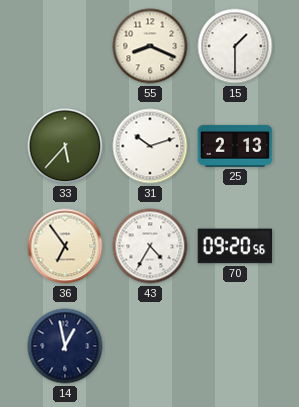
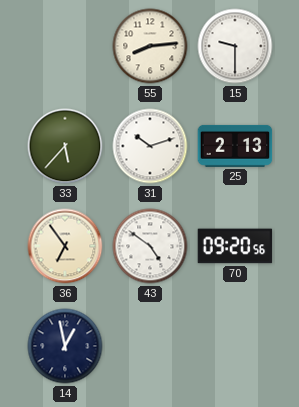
55: 8:19 -> 8:14 (150, 46)
15: 1:30 -> 9:30 (235, 46)
43: 4:35 -> 4:51 (150, 246)
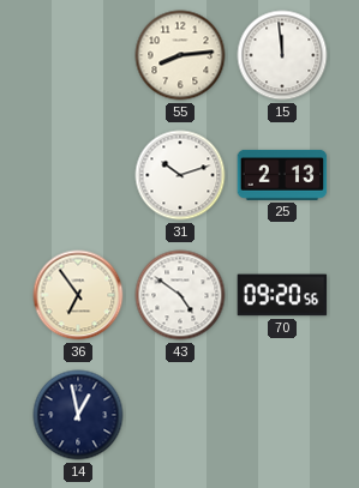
15: 9:30 -> 11:59 (282, 55)
33: 5:37 -> none (65, 146)
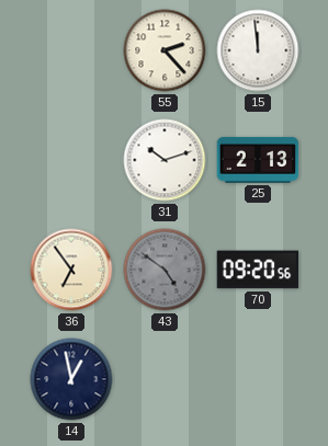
55: 8:14 -> 2:23 (165, 50)
43 dial: white -> grey (165, 270)
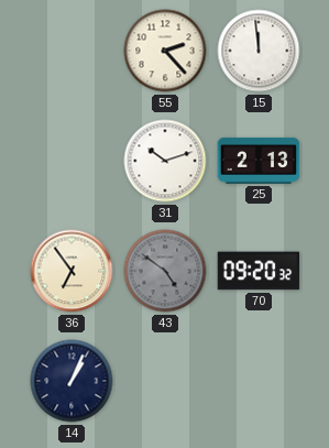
70: 09:20:56 -> 09:20:32 (259, 271)
14: 12:58 -> 1:04 (72, 381)
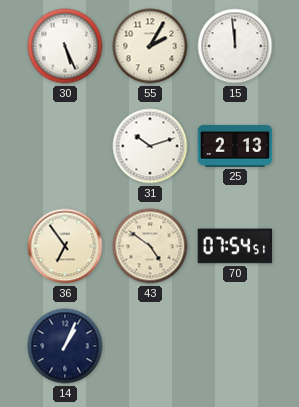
30: none -> 5:26 (65, 46)
55: 2:23 -> 2:05 (150, 46)
43 dial: grey -> cream (150, 246)
70: 09:20 -> 07:54 (235, 246)
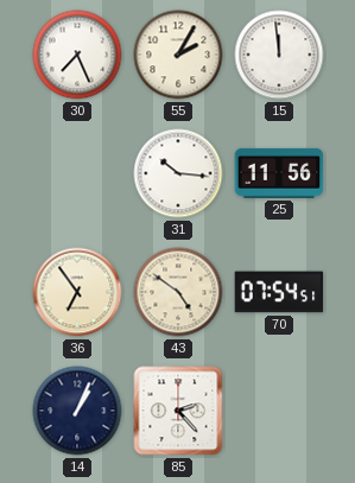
30: 5:26 -> 7:26 (77, 55)
31: 10:12 -> 10:16 (178, 173)
25: 2:13 -> 11:56 (279, 173)
85: none -> 2:23 (178, 411)
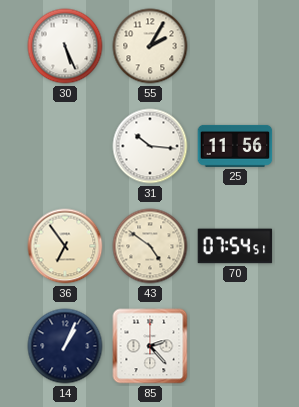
30: 7:26 -> 5:26 (65, 46)
15: 11:59 -> none (279, 55)
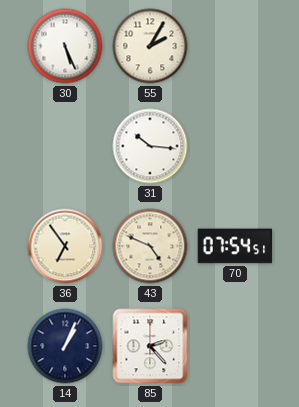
25: 11:56 -> none (235, 146)
43: 4:51 -> 4:49 (150, 246)
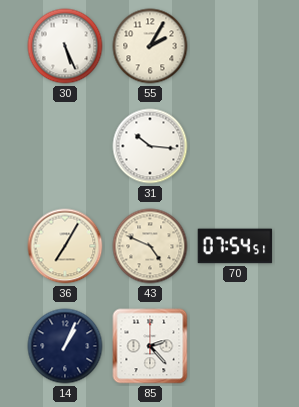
36: 6:54 -> 7:05 (65, 246)
